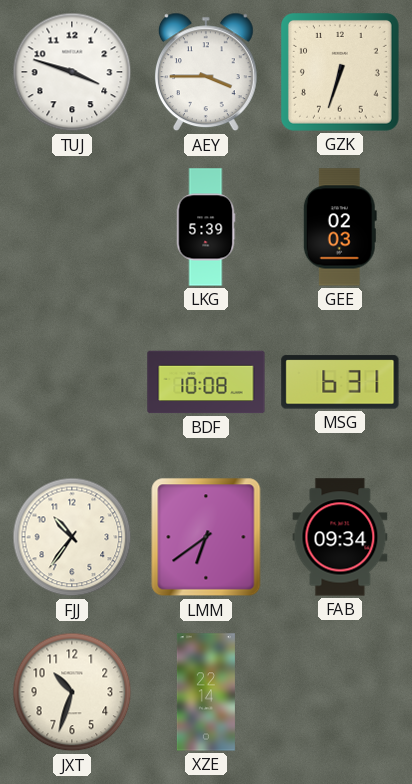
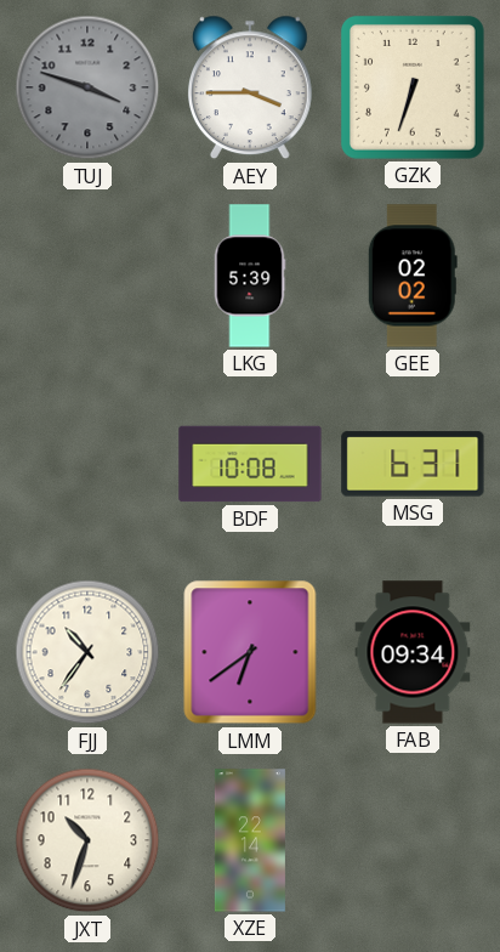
TUJ dial: white -> grey (87, 87)
GEE: 02:03 -> 02:02 (413, 276)
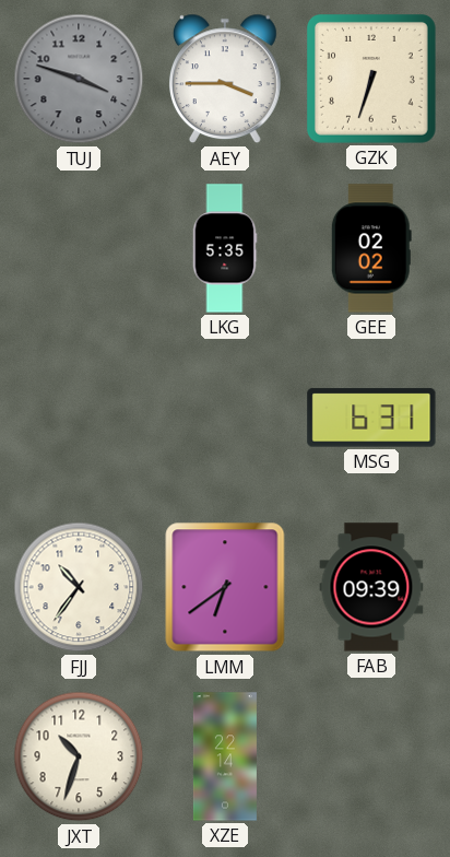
LKG: 5:39 -> 5:35 (225, 248)
BDF: 10:08 -> none (250, 464)
FAB: 09:34 -> 09:39 (371, 587)
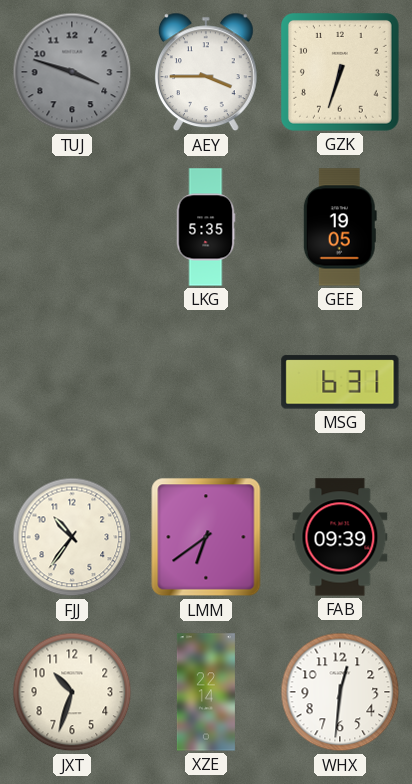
GEE: 02:02 -> 19:05 (340, 227)
WHX: none -> 12:31 (340, 692)
